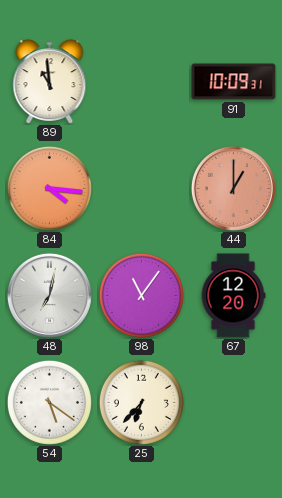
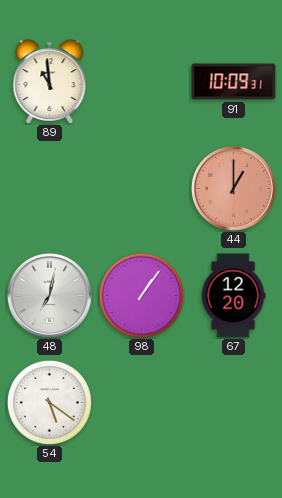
84: 4:16 -> none (49, 188)
98: 11:06 -> 1:06 (141, 295)
25: 6:37 -> none (141, 402)
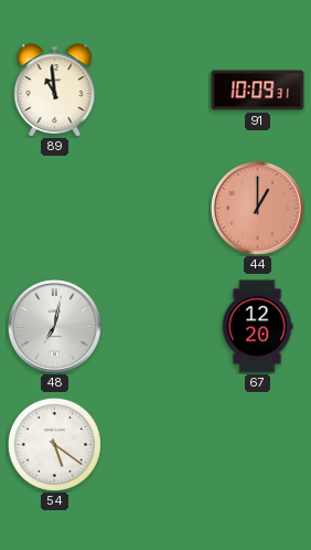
98: 1:06 -> none (141, 295)
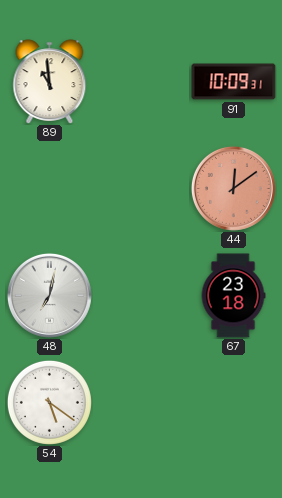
44: 1:00 -> 12:09 (233, 188)
67: 12:20 -> 23:18 (233, 296)
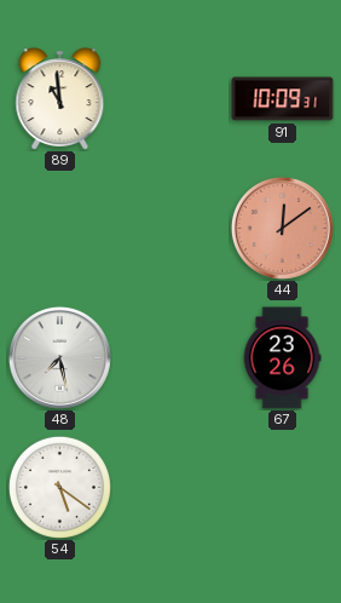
48: 7:02 -> 7:28 (59, 357)
67: 23:18 -> 23:26 (282, 358)
